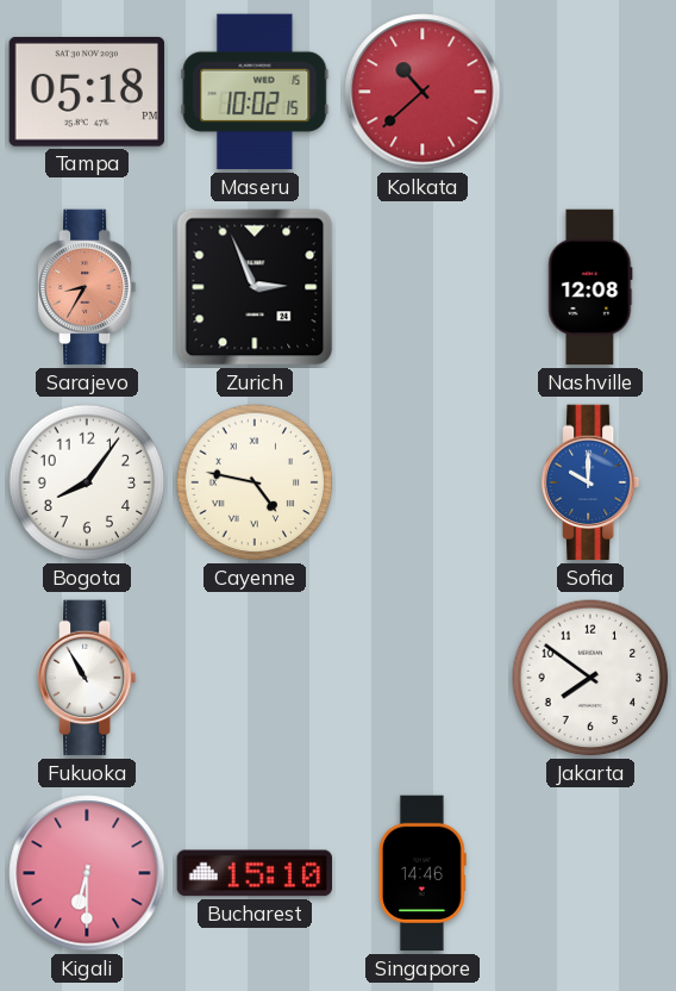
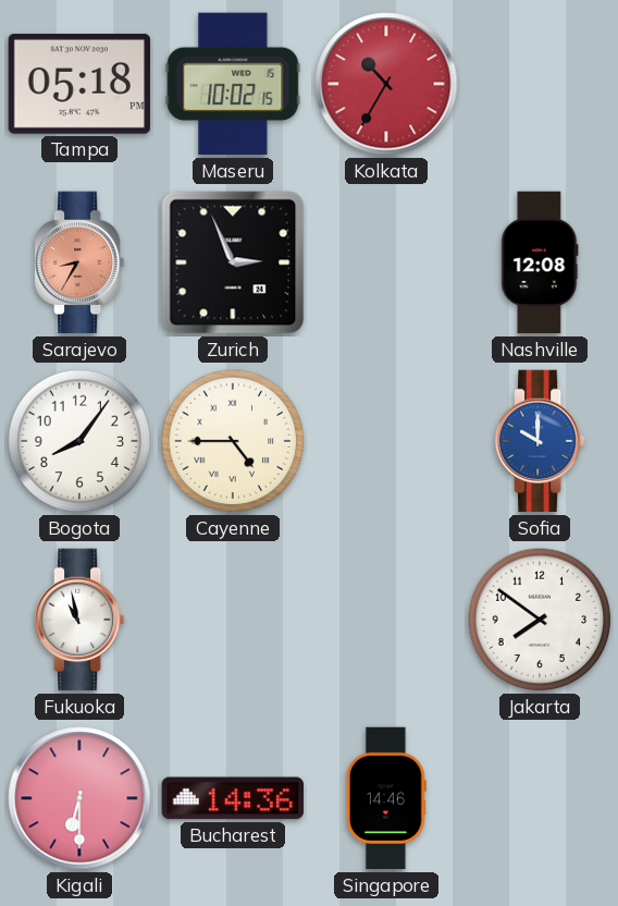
Kolkata: 10:38 -> 10:35 (386, 84)
Cayenne: 4:47 -> 4:45 (233, 441)
Fukuoka: 10:55 -> 10:58 (79, 620)
Bucharest: 15:10 -> 14:36 (233, 798)
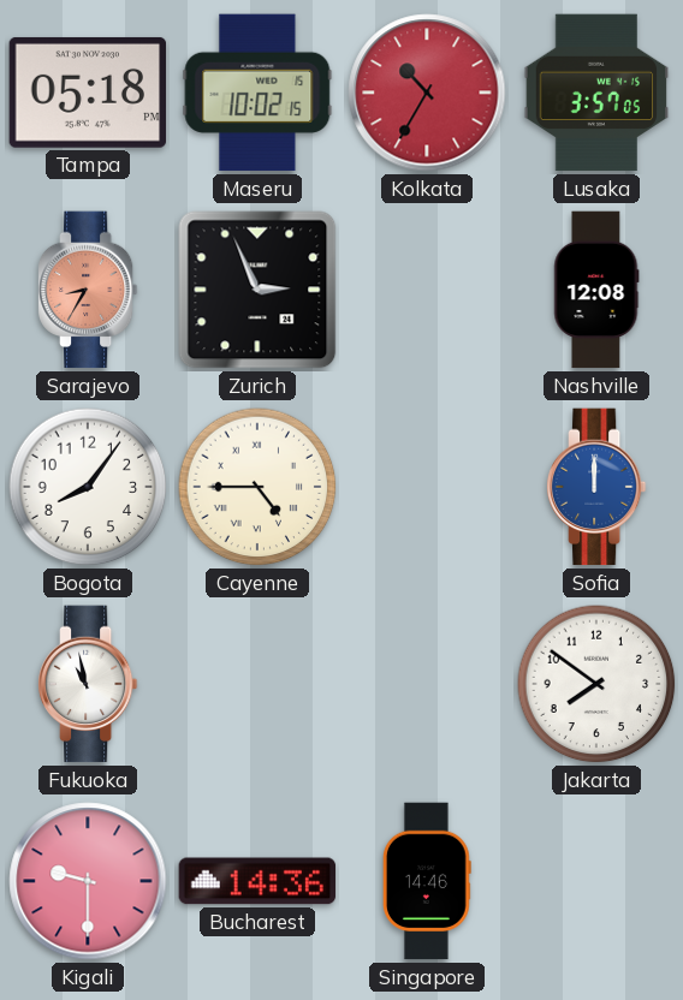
Lusaka: none -> 3:57 (596, 93)
Sofia: 10:00 -> 12:00 (596, 487)
Kigali: 6:30 -> 9:30 (88, 881)
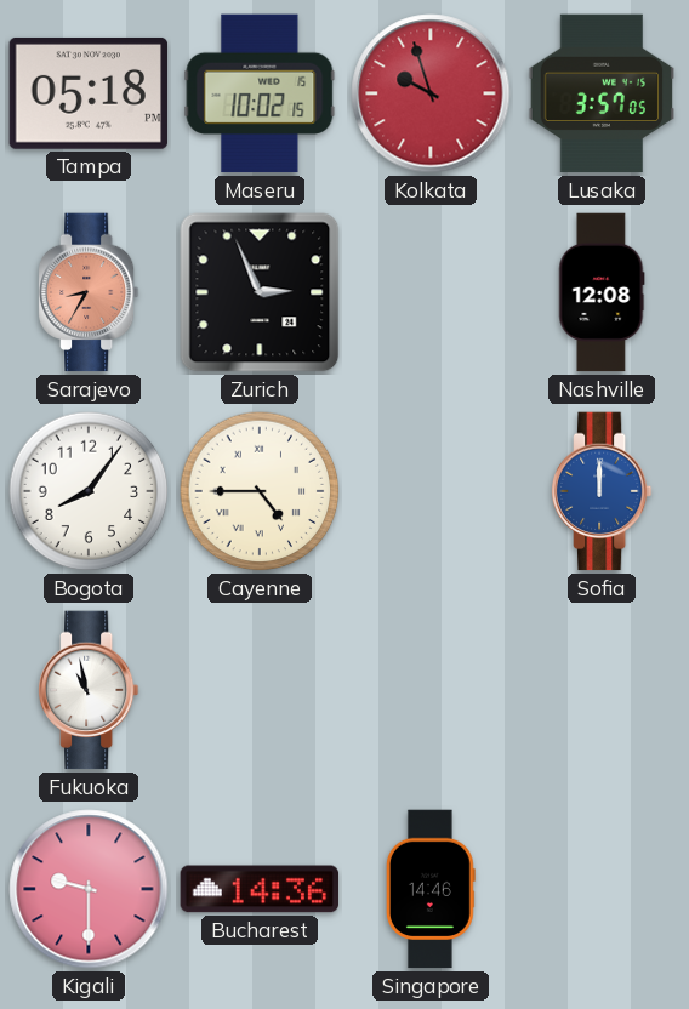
Kolkata: 10:35 -> 9:57 (431, 93)
Jakarta: 7:51 -> none (596, 684)
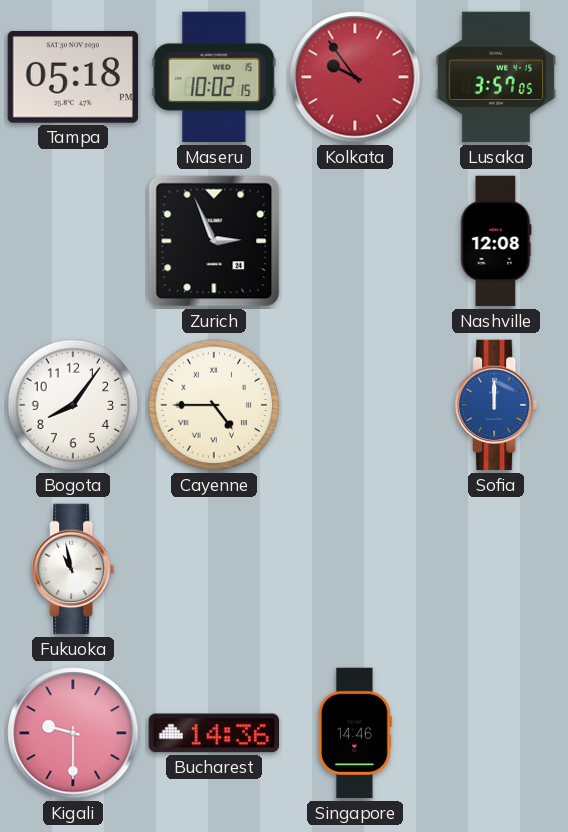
Kolkata: 9:57 -> 9:54 (355, 77)
Sarajevo: 8:35 -> none (89, 292)
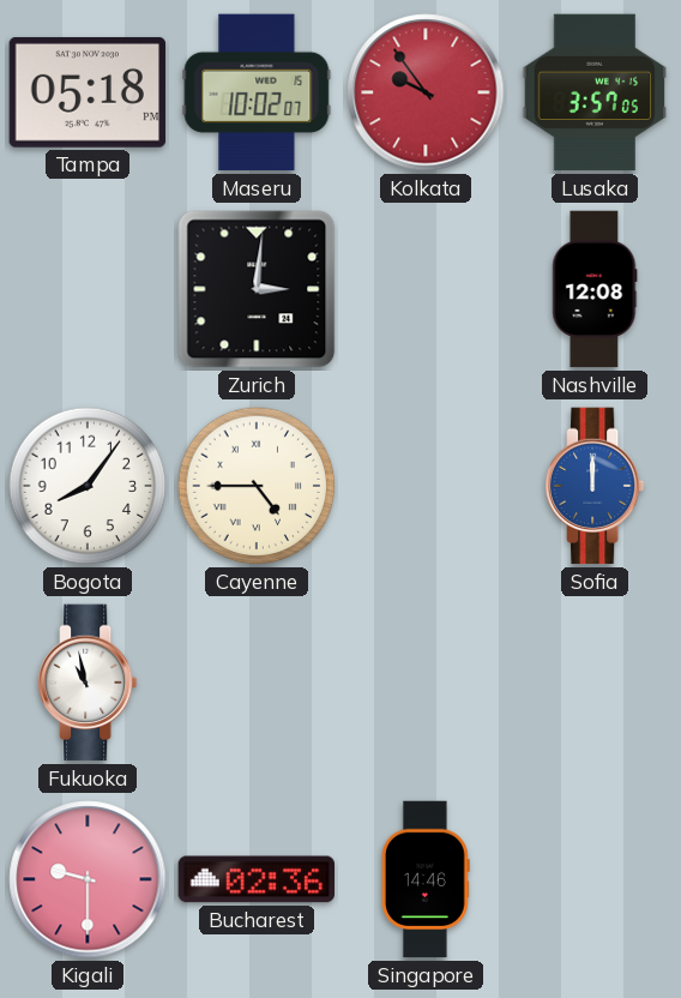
Maseru: 10:02:15 -> 10:02:07 (257, 92)
Zurich: 2:56 -> 3:01 (257, 289)
Bucharest: 14:36 -> 02:36 (257, 879)
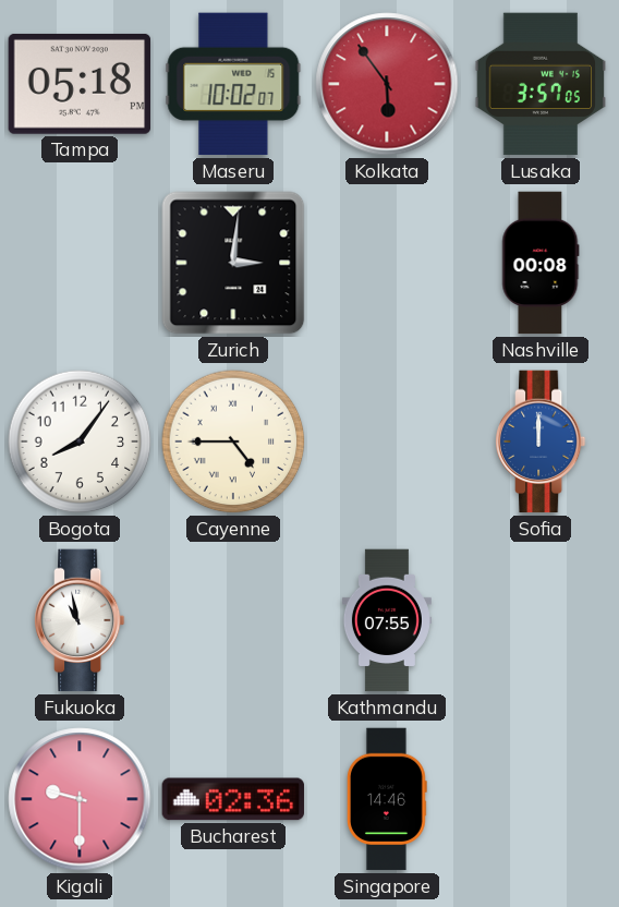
Kolkata: 9:54 -> 5:54 (387, 84)
Nashville: 12:08 -> 00:08 (541, 263)
Kathmandu: none -> 07:55 (387, 620)
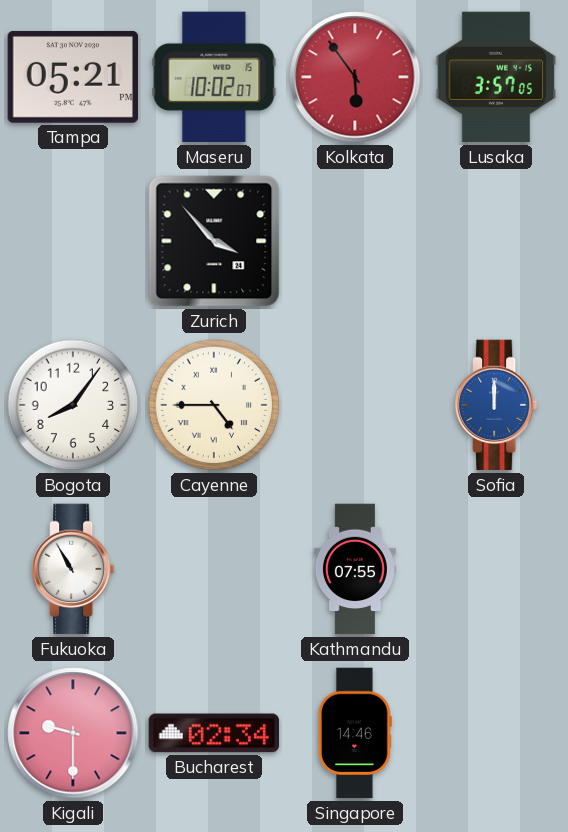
Tampa: 05:18 -> 05:21 (73, 77)
Zurich: 3:01 -> 3:53 (214, 241)
Nashville: 00:08 -> none (541, 263)
Fukuoka: 10:58 -> 10:55 (73, 569)
Bucharest: 02:36 -> 02:34 (214, 733)
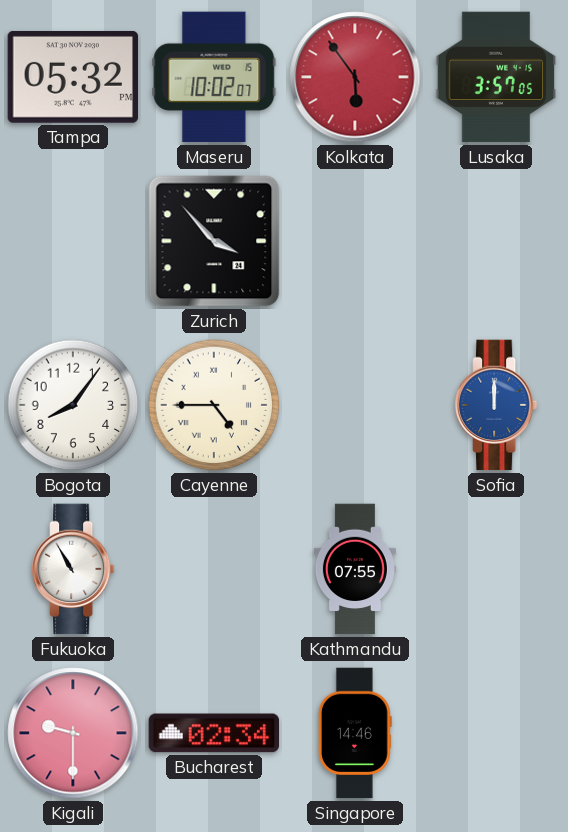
Tampa: 05:21 -> 05:32 (73, 77)
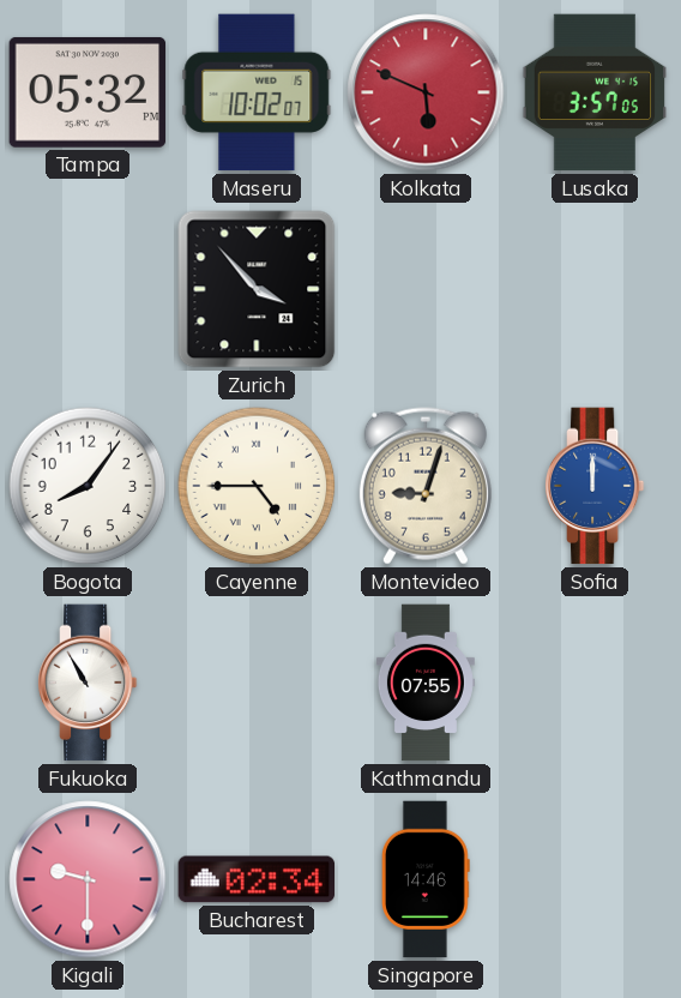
Kolkata: 5:54 -> 5:49 (426, 92)
Montevideo: none -> 9:03 (426, 486)
